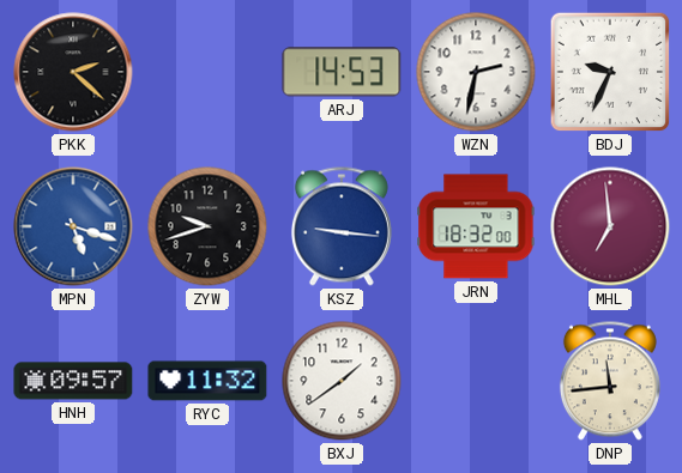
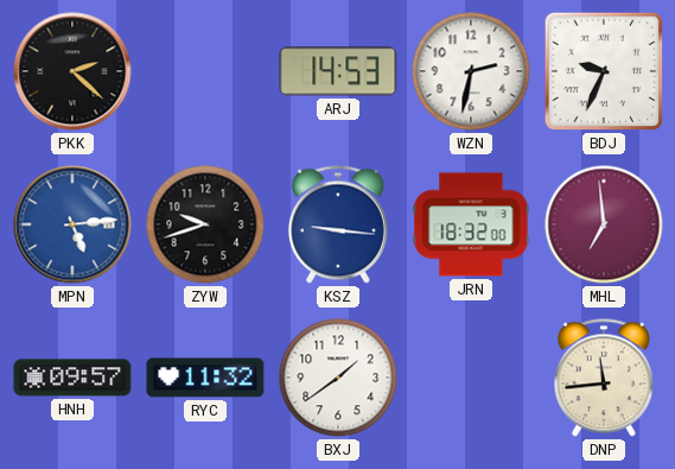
MPN: 5:18 -> 5:14 (72, 224)
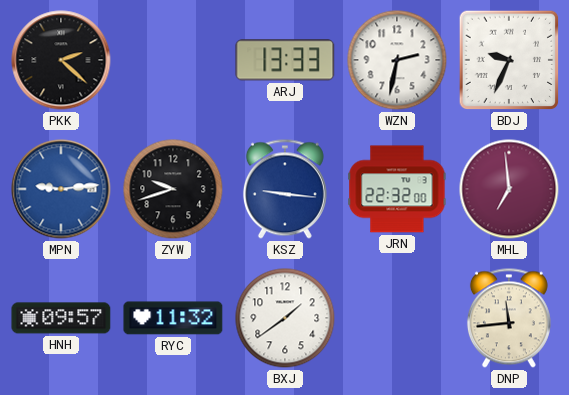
ARJ: 14:53 -> 13:33 (285, 60)
MPN: 5:14 -> 9:14 (61, 189)
JRN: 18:32 -> 22:32 (397, 189)
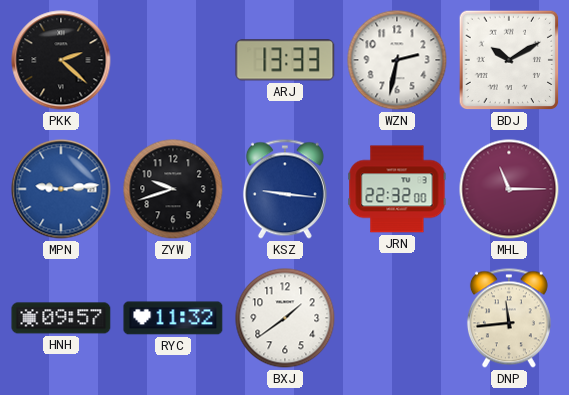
BDJ: 9:34 -> 10:10 (509, 60)
MHL: 6:59 -> 11:15 (509, 189)
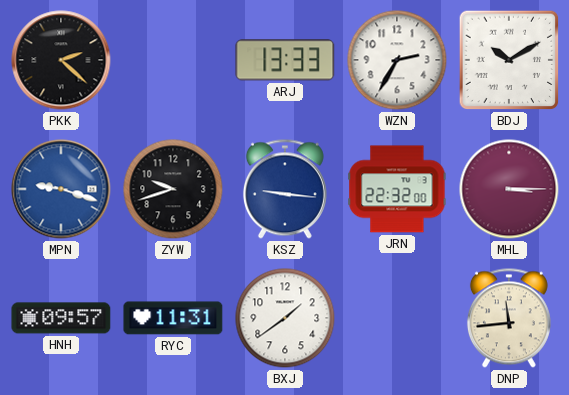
WZN: 2:32 -> 2:35 (397, 60)
MPN: 9:14 -> 9:18 (61, 189)
MHL: 11:15 -> 3:15 (509, 189)
RYC: 11:32 -> 11:31 (173, 318)
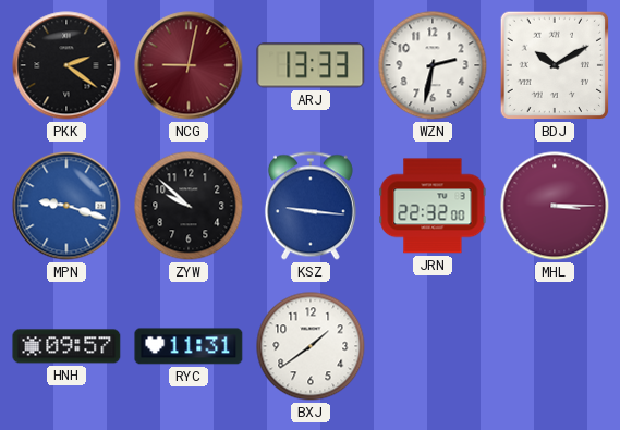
PKK: 2:22 -> 2:21 (66, 65)
NCG: none -> 9:02 (189, 65)
WZN: 2:35 -> 2:32 (433, 65)
ZYW: 9:42 -> 9:52 (189, 206)
DNP: 11:44 -> none (509, 318)
